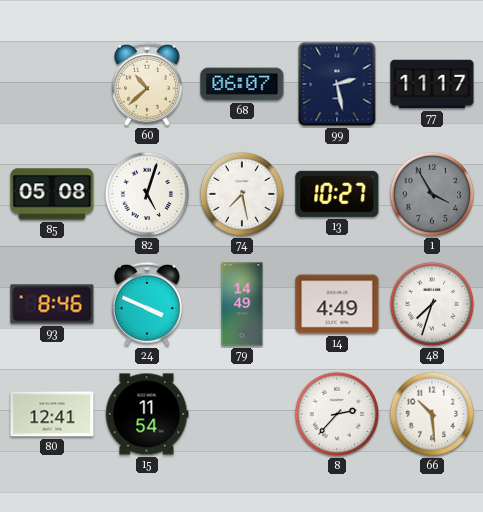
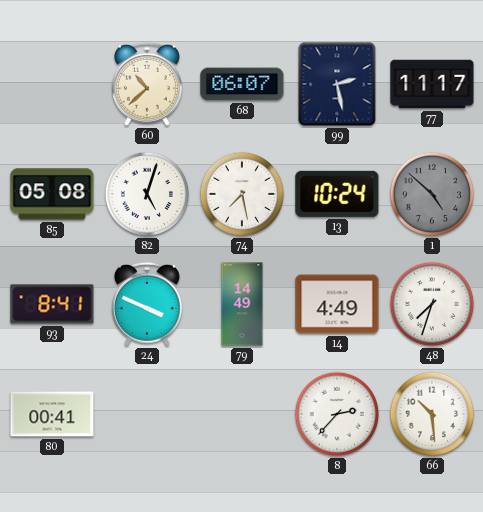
13: 10:27 -> 10:24 (337, 194)
1: 3:55 -> 4:52 (432, 194)
93: 8:46 -> 8:41 (52, 304)
80: 12:41 -> 00:41 (52, 414)
15: 11:54 -> none (147, 414)
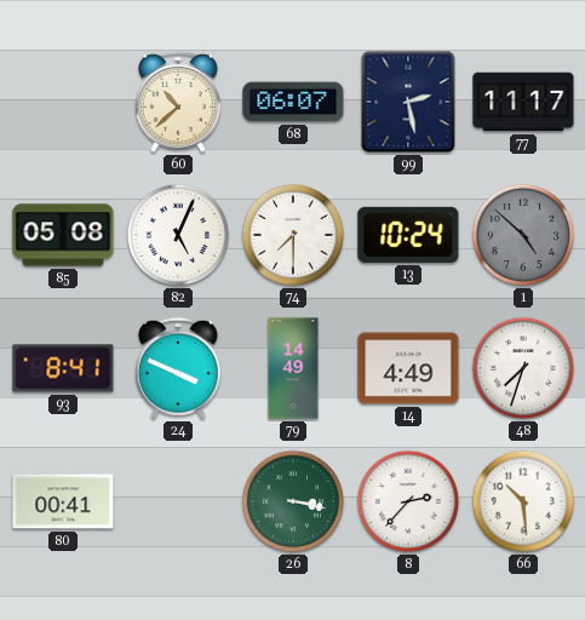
82: 5:03 -> 5:04 (178, 235)
74: 7:28 -> 7:30 (293, 235)
26: none -> 3:17 (293, 501)
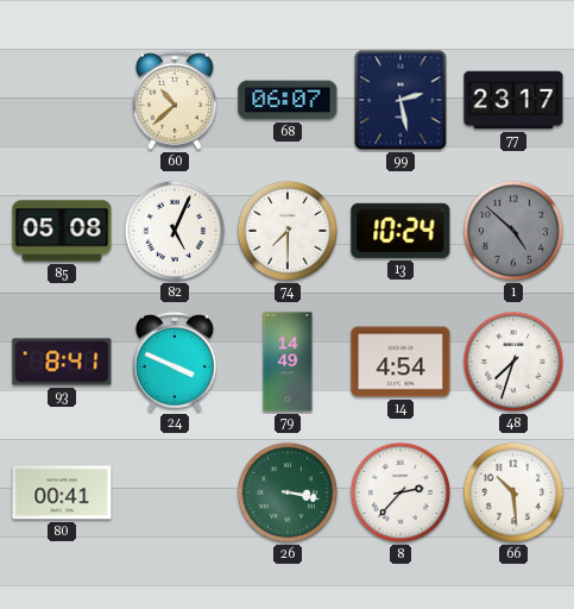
77: 11:17 -> 23:17 (513, 100)
14: 4:49 -> 4:54 (400, 362)
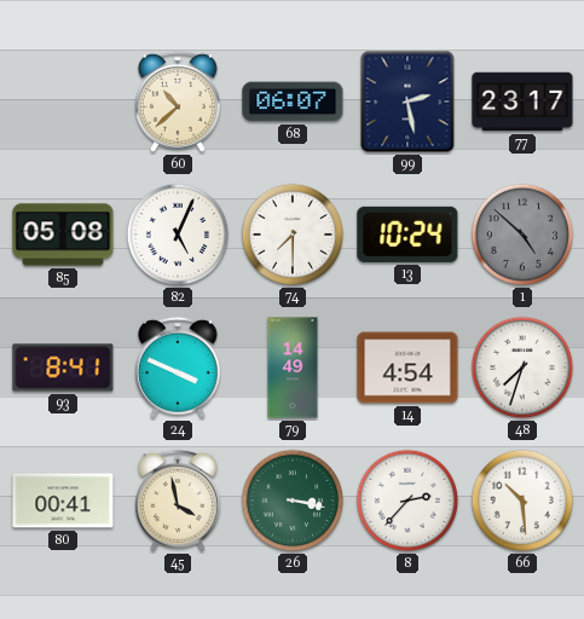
45: none -> 3:58 (178, 501)
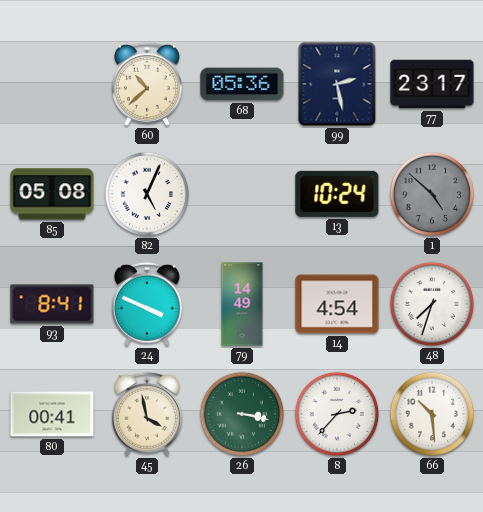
68: 06:07 -> 05:36 (242, 84)
74: 7:30 -> none (293, 235)
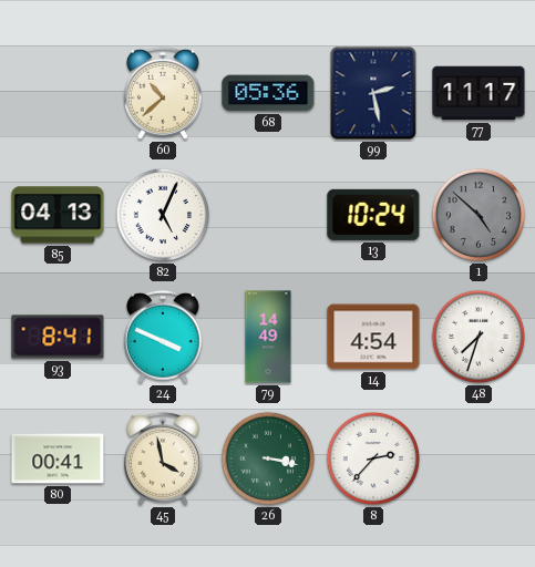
77: 23:17 -> 11:17 (479, 93)
85: 05:08 -> 04:13 (58, 215)
66: 10:29 -> none (432, 414)
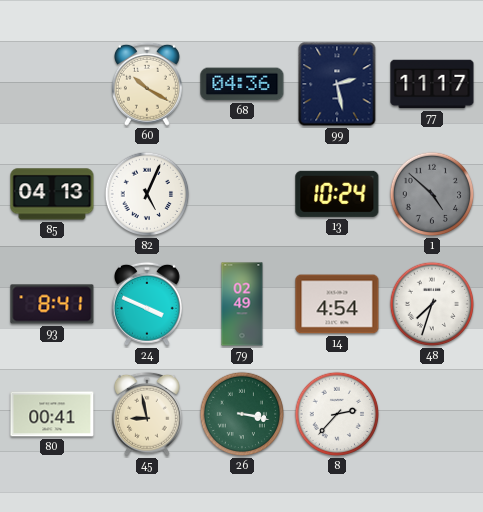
60: 10:38 -> 10:20 (147, 84)
68: 05:36 -> 04:36 (242, 84)
79: 14:49 -> 02:49 (242, 304)
45: 3:58 -> 8:58 (147, 414)
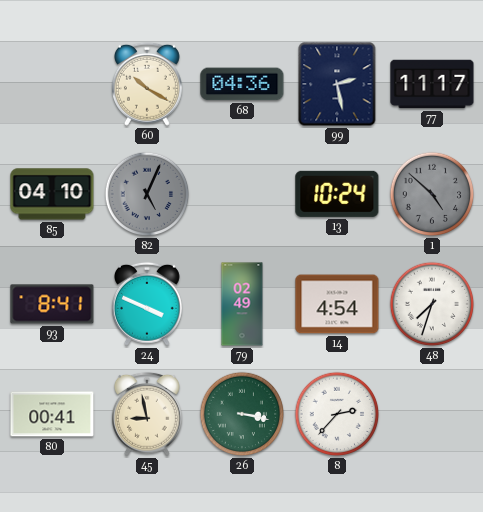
85: 04:13 -> 04:10 (52, 194)
82 dial: white -> grey (147, 194)
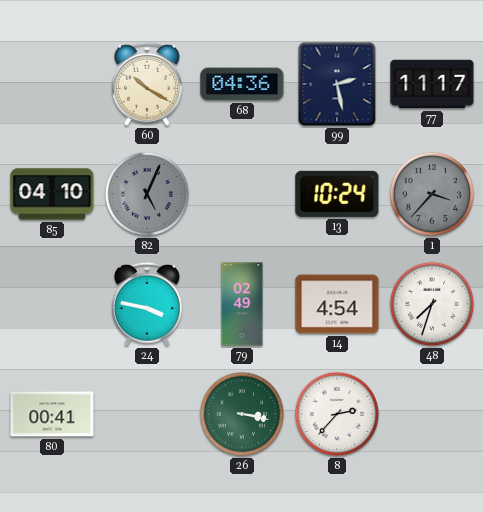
1: 4:52 -> 3:37 (432, 194)
93: 8:41 -> none (52, 304)
24: 3:49 -> 3:47 (147, 304)
45: 8:58 -> none (147, 414)
